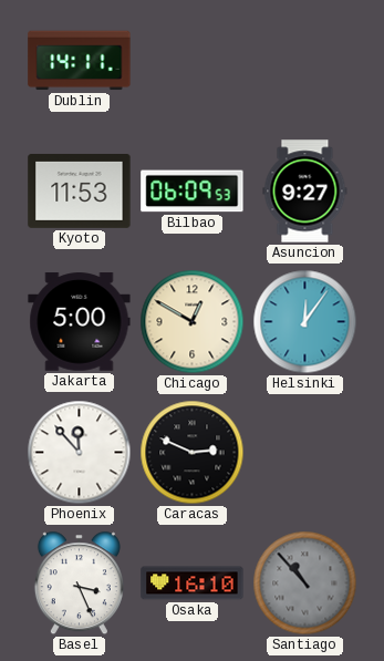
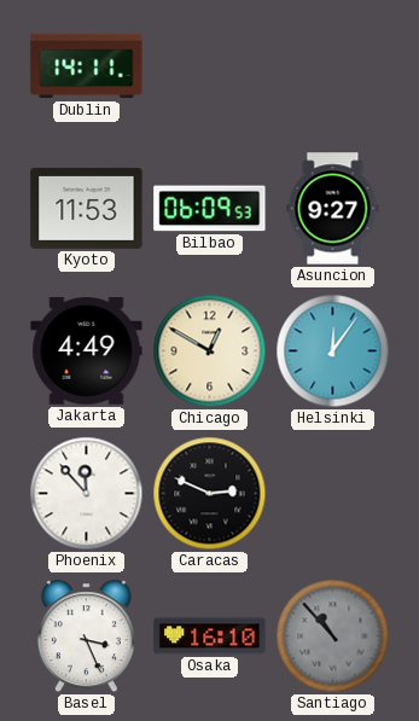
Jakarta: 5:00 -> 4:49 (87, 351)
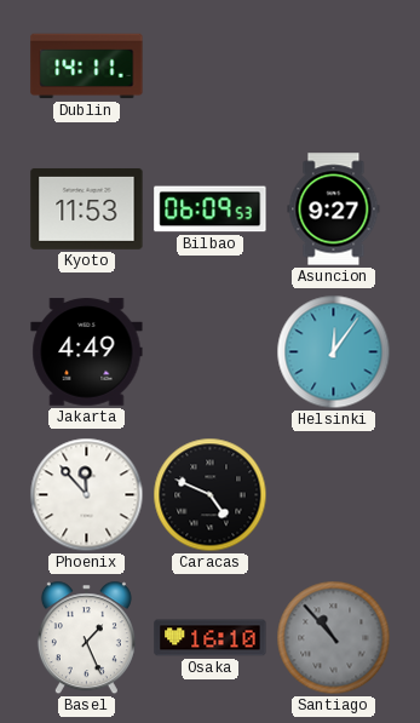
Chicago: 12:50 -> none (210, 351)
Caracas: 2:49 -> 4:49 (211, 495)
Basel: 3:26 -> 1:26 (86, 638)
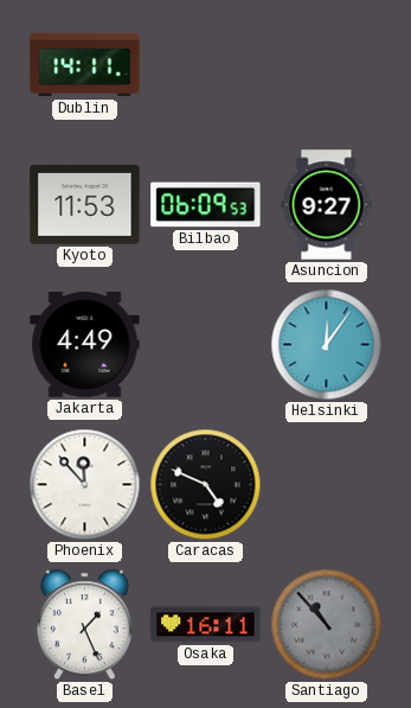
Osaka: 16:10 -> 16:11 (206, 625)
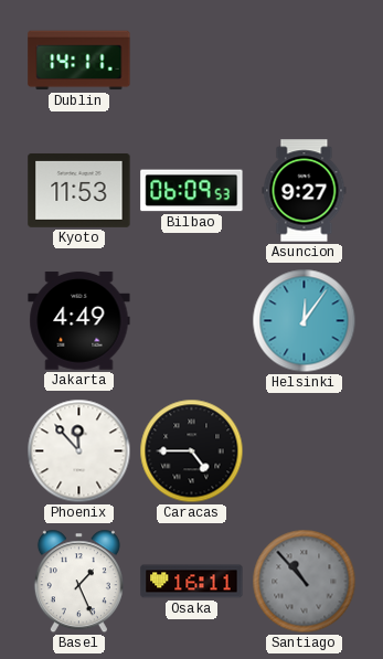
Caracas: 4:49 -> 4:45 (192, 451)
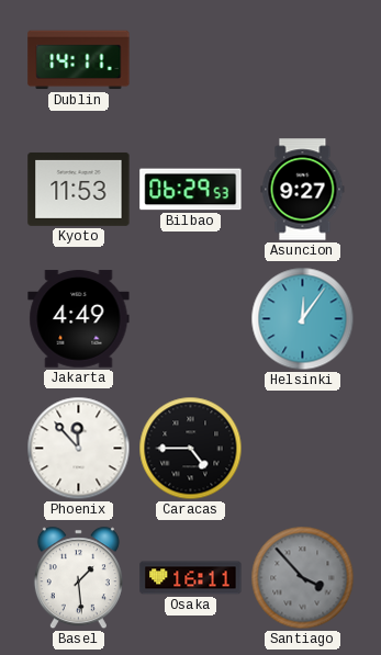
Bilbao: 06:09 -> 06:29 (191, 190)
Basel: 1:26 -> 1:29 (78, 578)
Santiago: 10:53 -> 3:53 (303, 578)
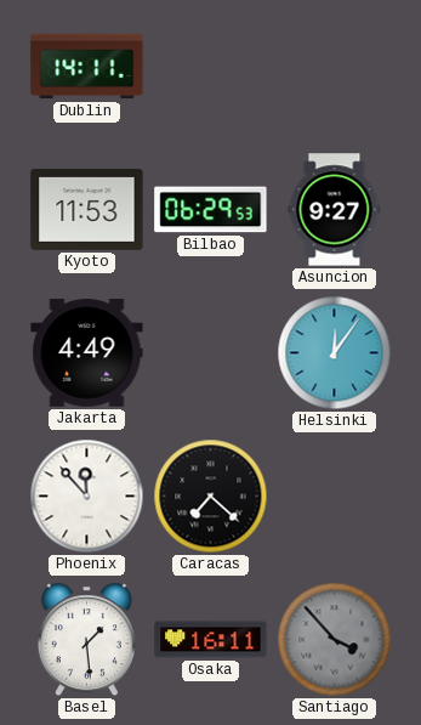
Caracas: 4:45 -> 7:22 (211, 497)
